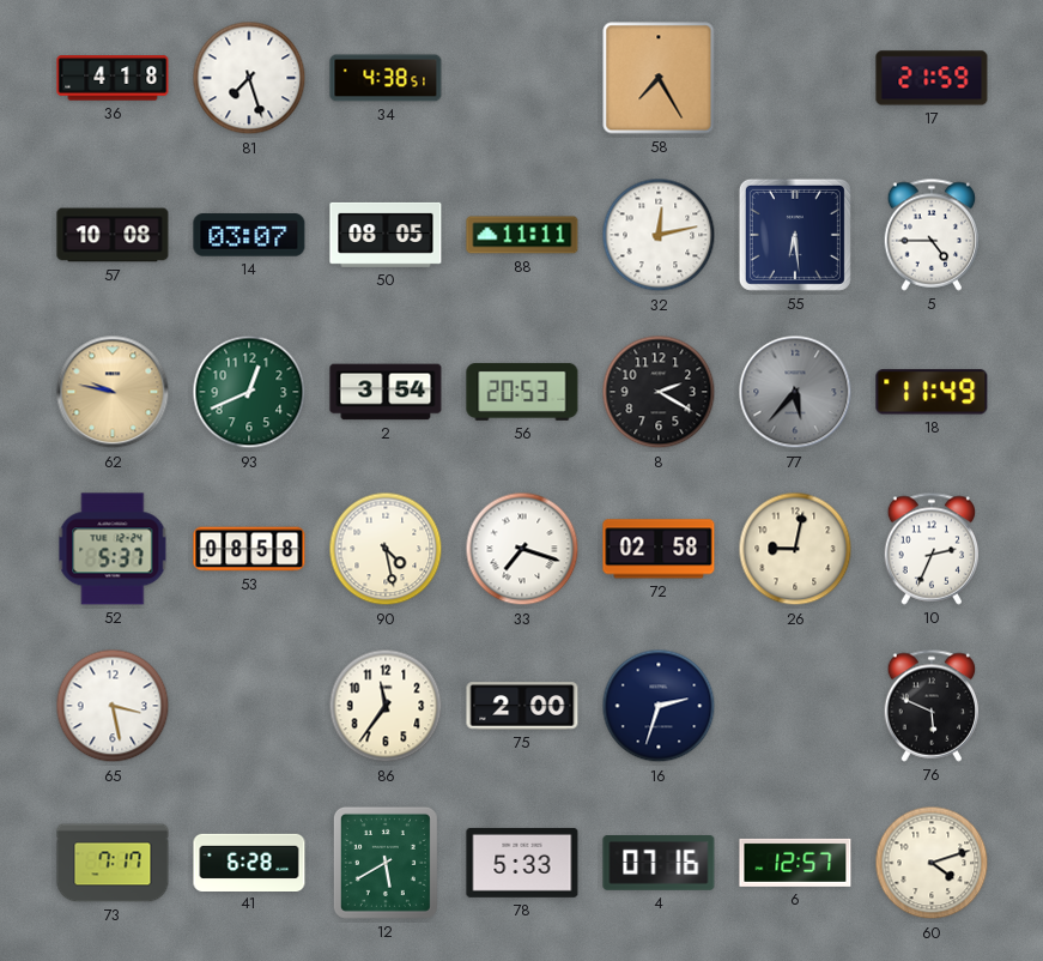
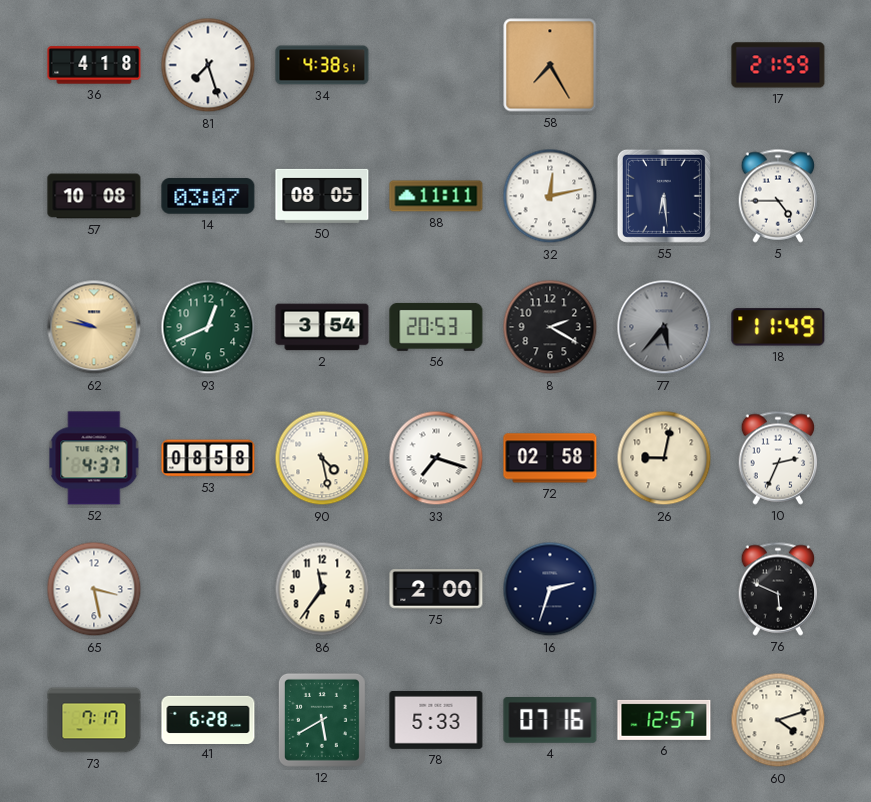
52: 5:37 -> 4:37 (94, 458)
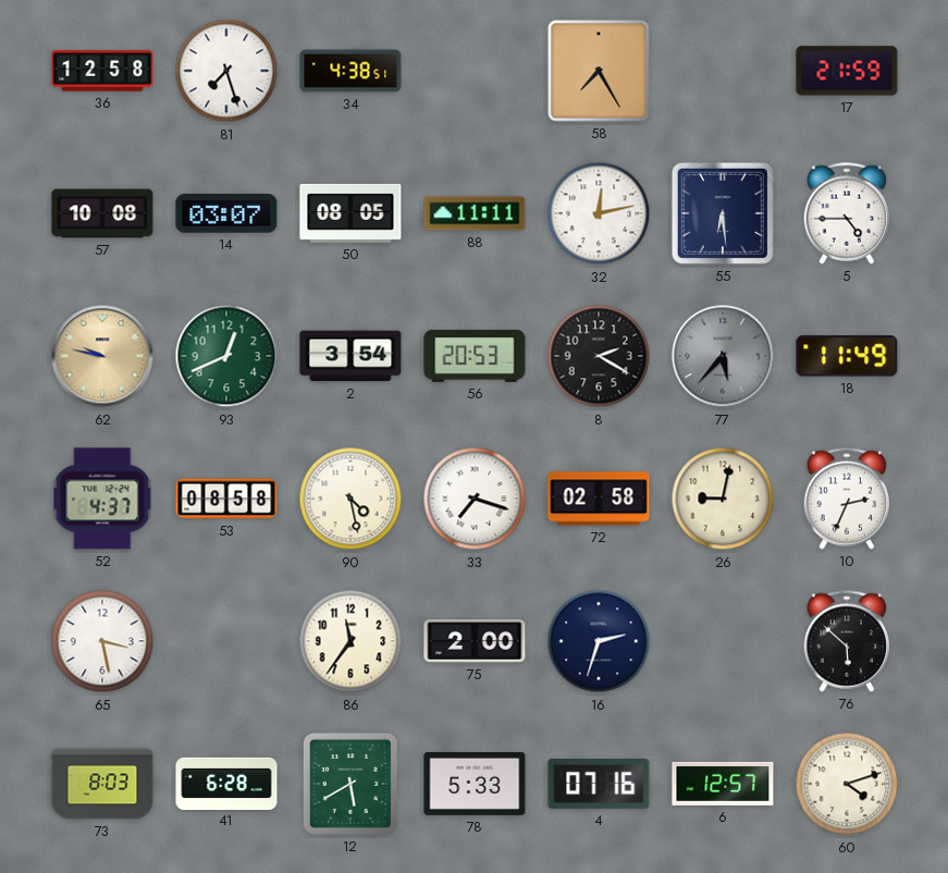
36: 4:18 -> 12:58 (102, 71)
76: 5:49 -> 5:52 (847, 641)
73: 7:17 -> 8:03 (102, 784)
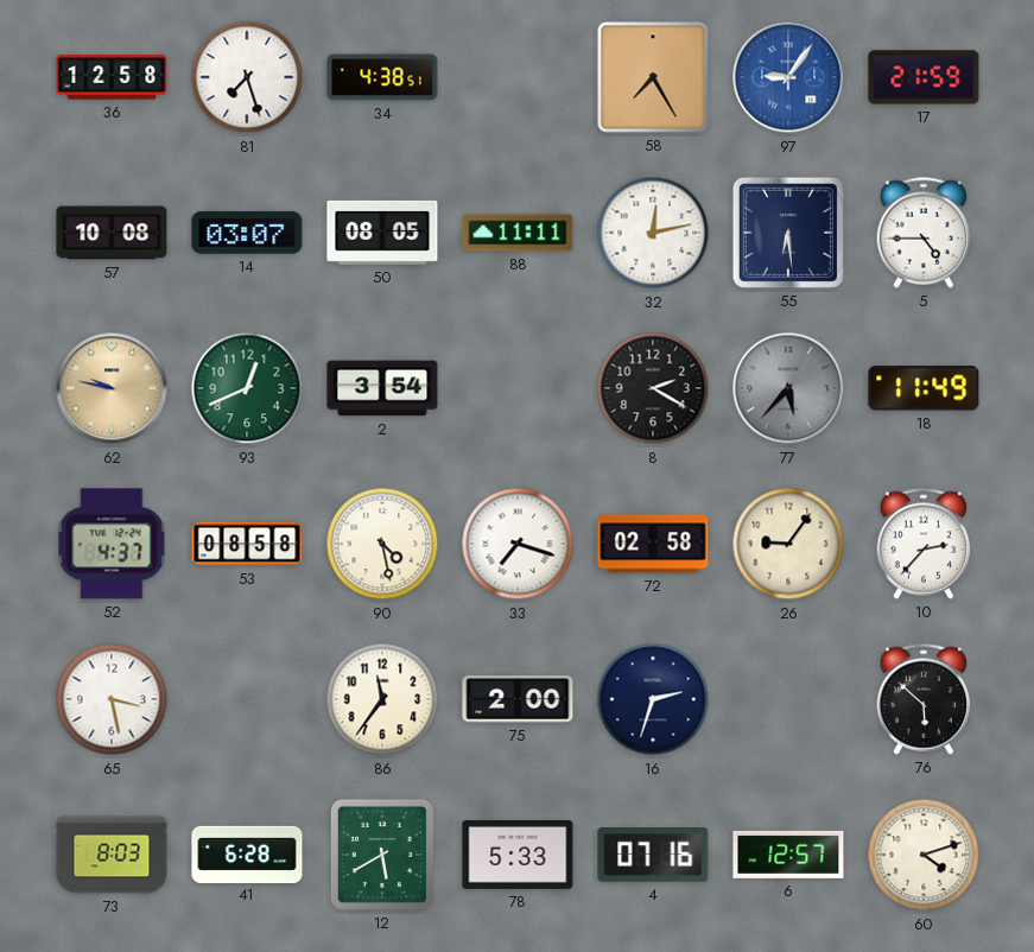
97: none -> 9:06 (788, 77)
56: 20:53 -> none (475, 356)
26: 9:02 -> 9:06 (788, 544)
10: 2:34 -> 2:37 (924, 544)
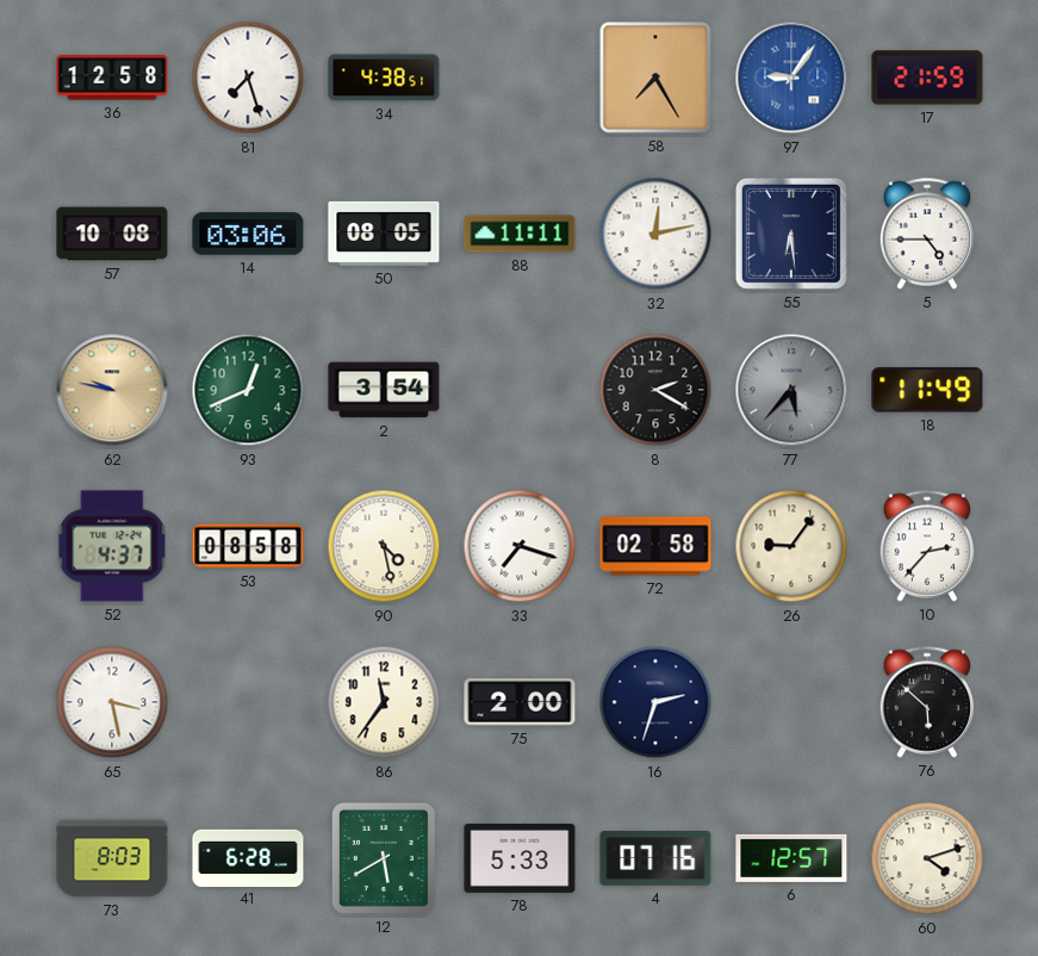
14: 03:07 -> 03:06 (248, 234)
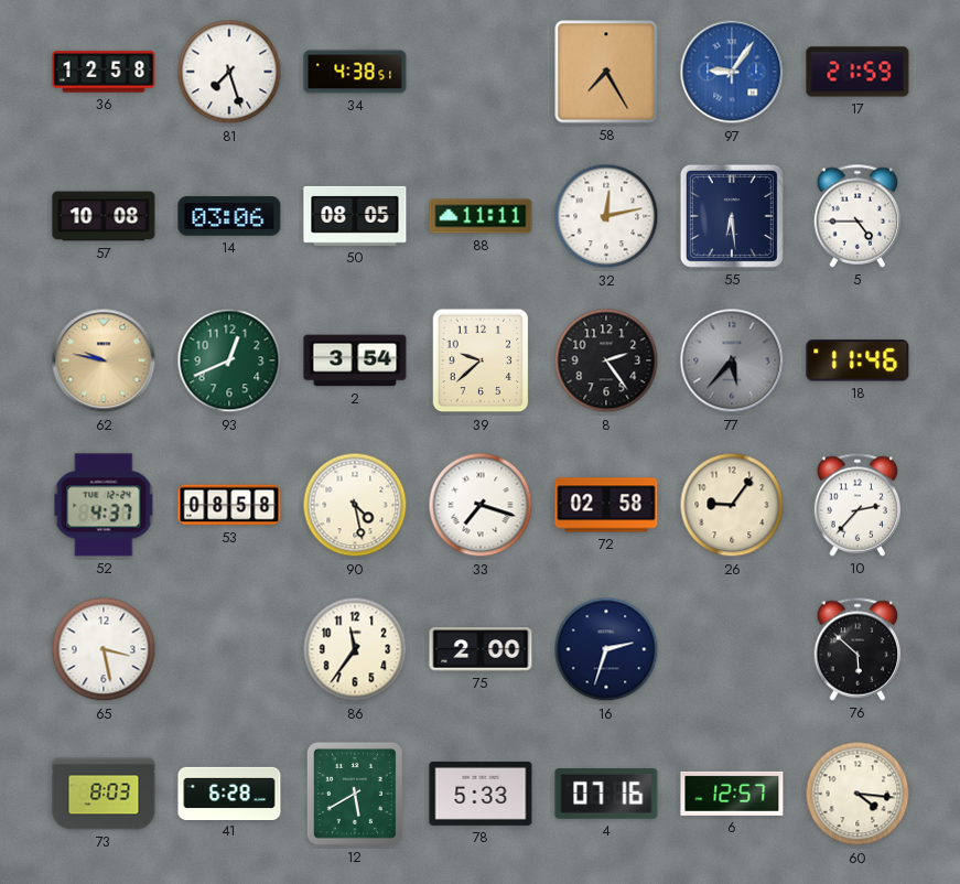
39: none -> 9:38 (481, 360)
8: 2:20 -> 2:24 (606, 360)
18: 11:49 -> 11:46 (857, 360)
60: 4:12 -> 4:16 (857, 794)
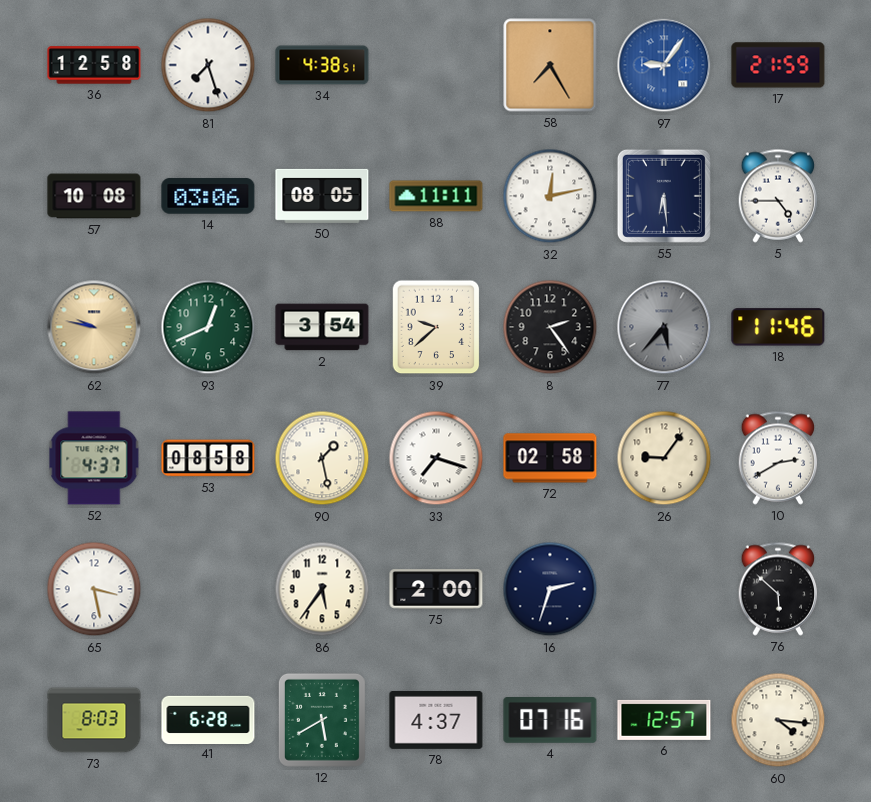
90: 4:28 -> 1:28 (322, 458)
10: 2:37 -> 2:40 (778, 458)
86: 11:36 -> 5:36 (322, 589)
78: 5:33 -> 4:37 (436, 720)
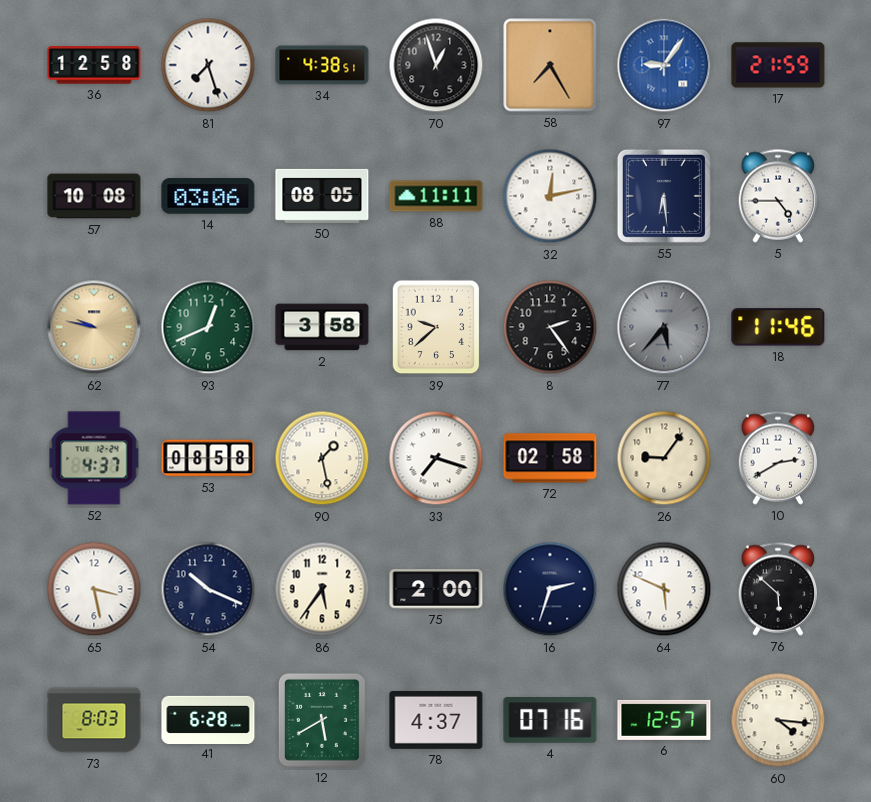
70: none -> 12:57 (436, 65)
2: 3:54 -> 3:58 (322, 327)
54: none -> 10:19 (208, 589)
64: none -> 5:49 (664, 589)
